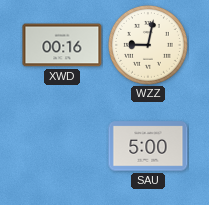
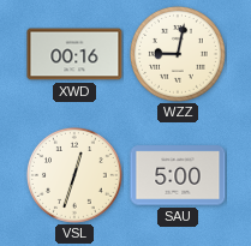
VSL: none -> 12:33 (74, 175)
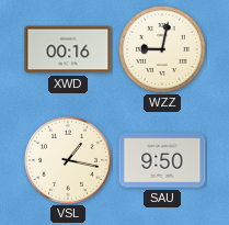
VSL: 12:33 -> 1:17 (68, 160)
SAU: 5:00 -> 9:50 (162, 160)
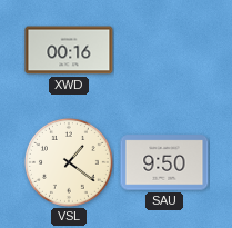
WZZ: 9:02 -> none (162, 49)
VSL: 1:17 -> 1:21 (69, 162)
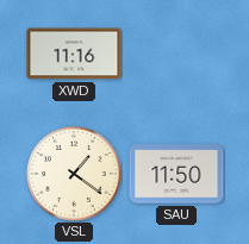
XWD: 00:16 -> 11:16 (74, 54)
SAU: 9:50 -> 11:50 (176, 174)
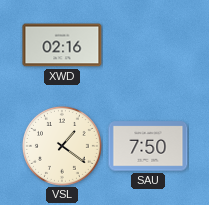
XWD: 11:16 -> 02:16 (62, 45)
SAU: 11:50 -> 7:50 (148, 146)
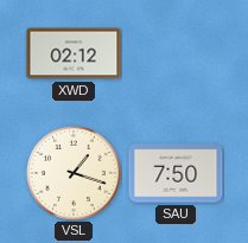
XWD: 02:16 -> 02:12 (74, 53)
VSL: 1:21 -> 1:18 (74, 173)
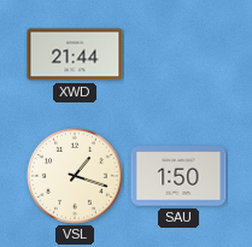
XWD: 02:12 -> 21:44 (75, 54)
SAU: 7:50 -> 1:50 (178, 176)
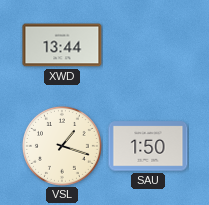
XWD: 21:44 -> 13:44 (62, 45)
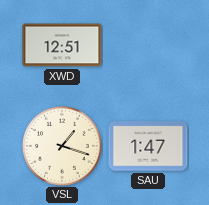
XWD: 13:44 -> 12:51 (62, 45)
SAU: 1:50 -> 1:47 (148, 146)
